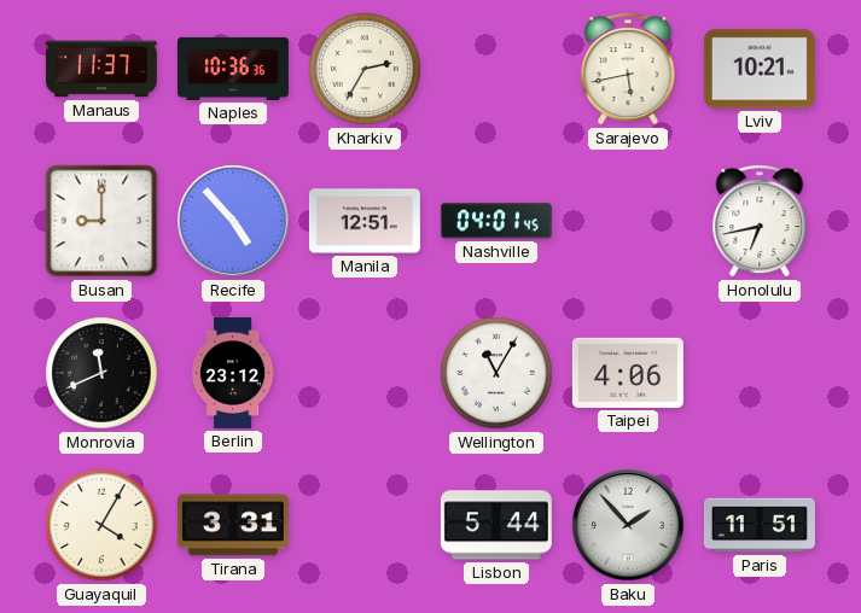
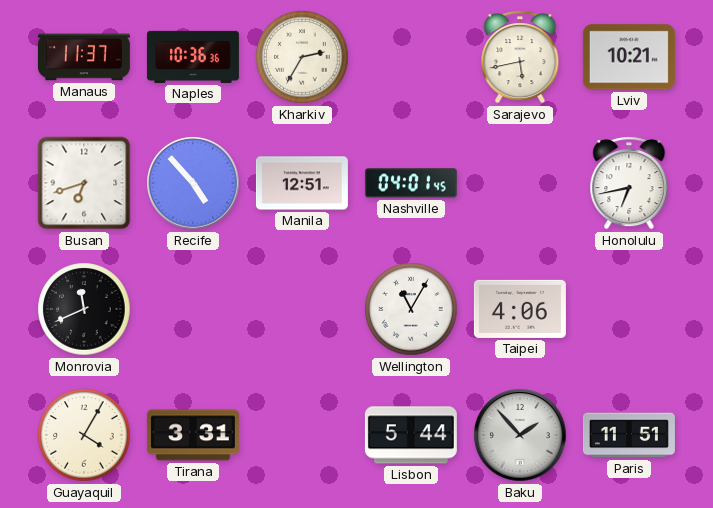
Busan: 9:00 -> 6:42 (84, 183)
Berlin: 23:12 -> none (233, 373)
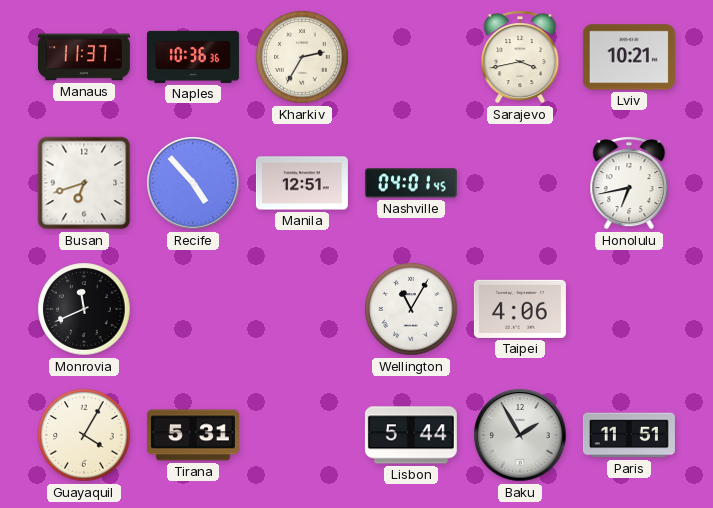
Sarajevo: 5:43 -> 3:43 (520, 57)
Tirana: 3:31 -> 5:31 (193, 435)
Baku: 1:53 -> 1:55 (520, 435)
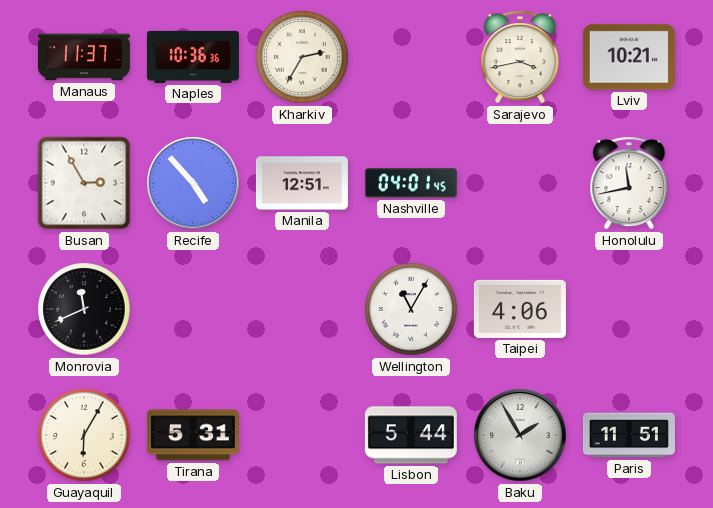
Busan: 6:42 -> 2:55 (84, 183)
Honolulu: 6:43 -> 11:43 (629, 183)
Guayaquil: 4:05 -> 6:05 (84, 435)
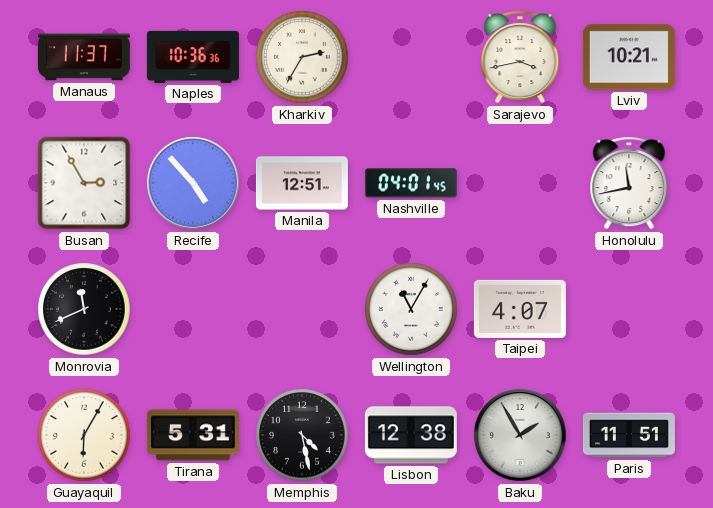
Taipei: 4:06 -> 4:07 (520, 309)
Memphis: none -> 4:28 (302, 435)
Lisbon: 5:44 -> 12:38 (411, 435)
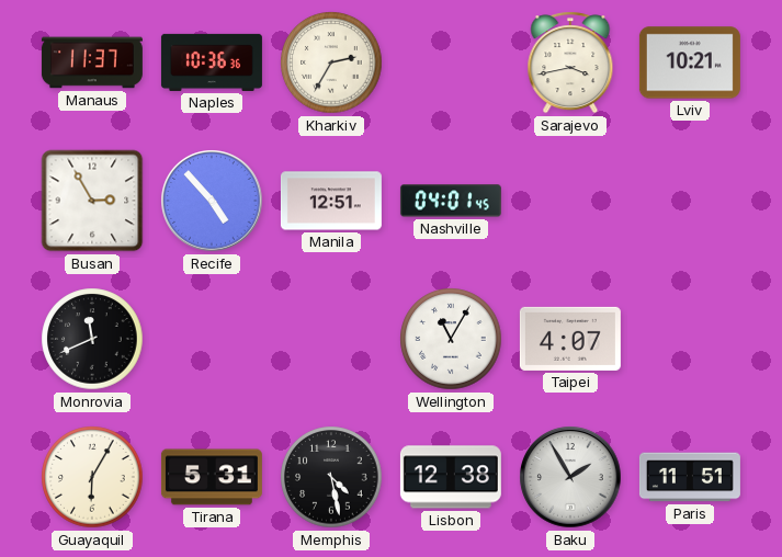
Honolulu: 11:43 -> none (629, 183)
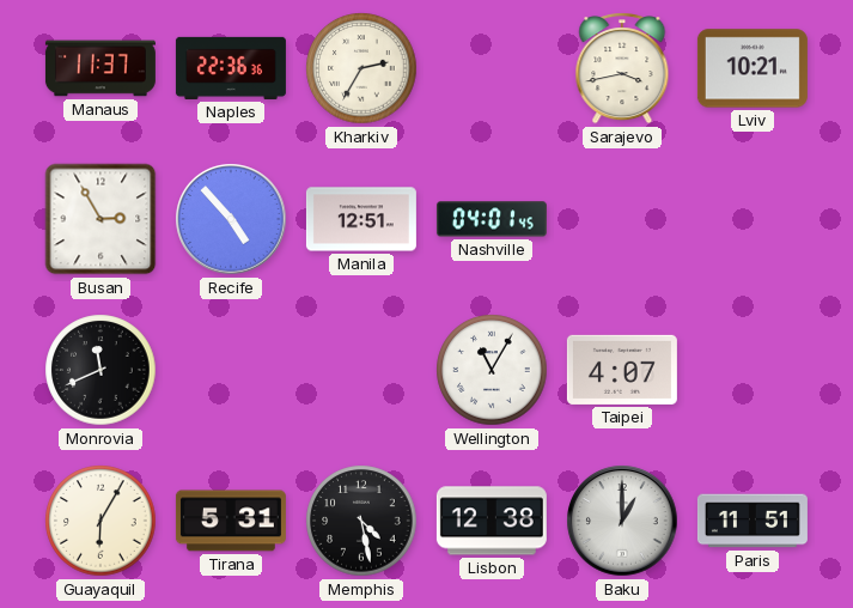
Naples: 10:36 -> 22:36 (231, 68)
Baku: 1:55 -> 1:00 (622, 521)
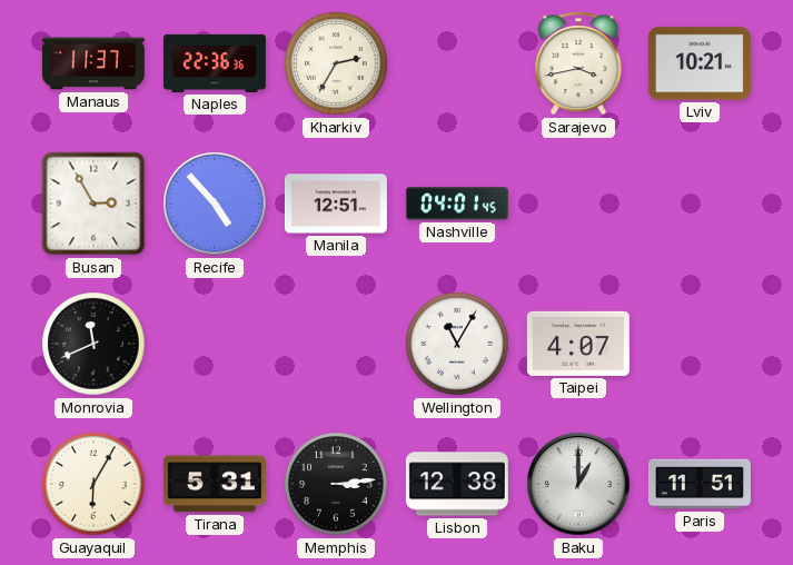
Memphis: 4:28 -> 3:14 (336, 484)
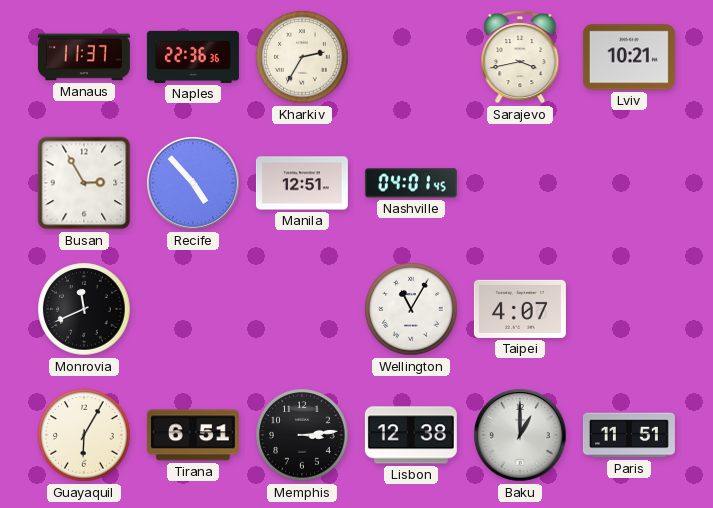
Tirana: 5:31 -> 6:51 (193, 435)
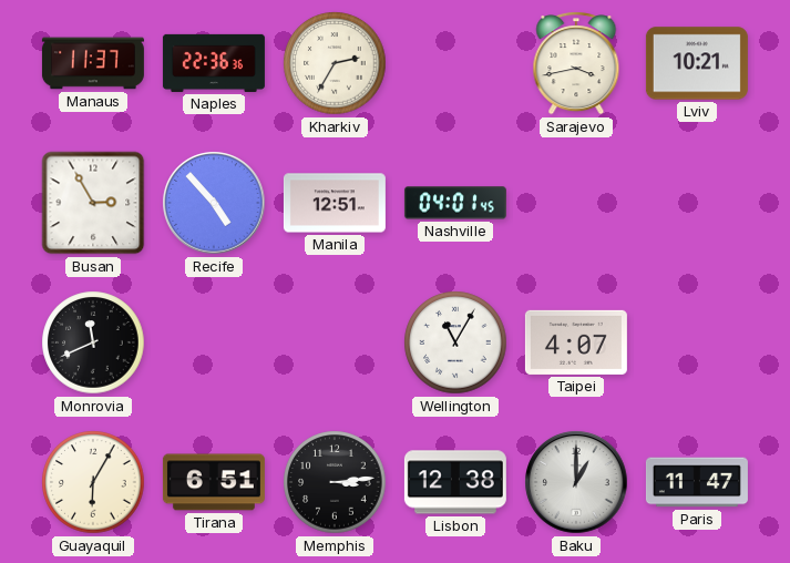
Paris: 11:51 -> 11:47 (697, 482)
